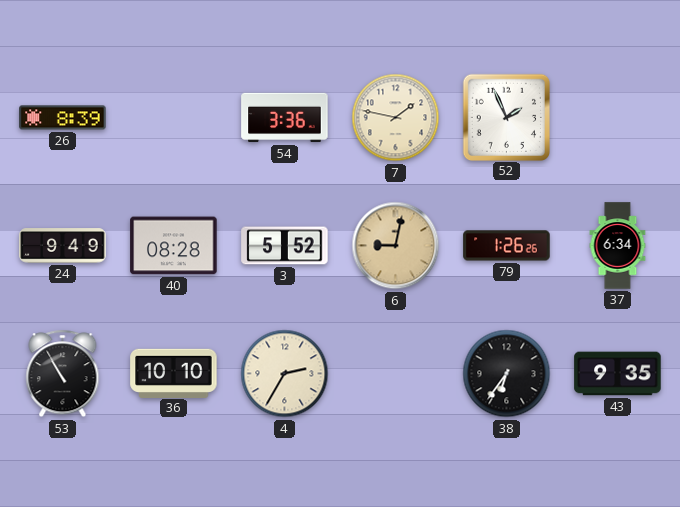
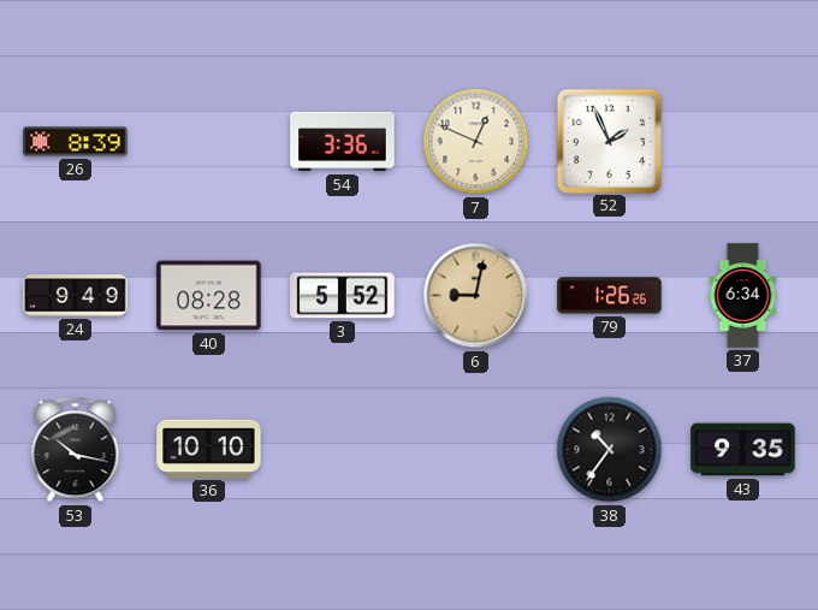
7: 1:47 -> 12:49 (476, 142)
53: 10:55 -> 10:17 (76, 450)
4: 2:35 -> none (285, 374)
38: 6:36 -> 10:36 (610, 450)
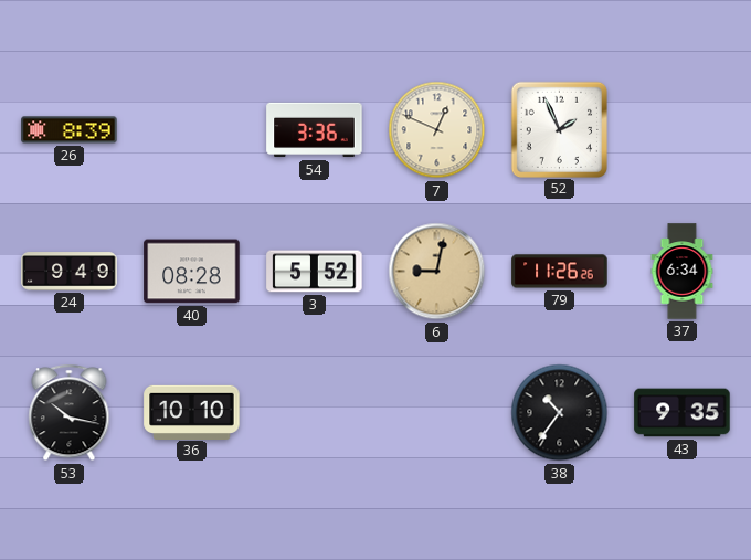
79: 1:26 -> 11:26 (560, 272)
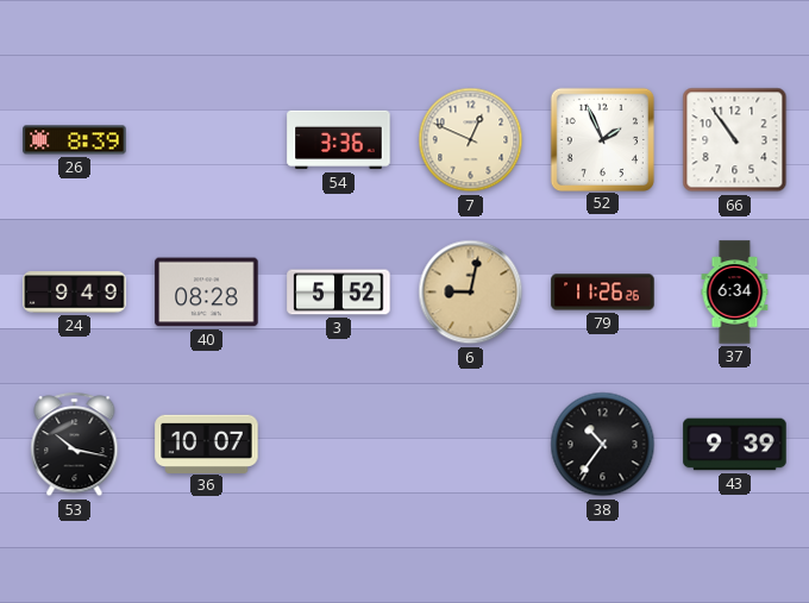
66: none -> 10:54 (735, 140)
36: 10:10 -> 10:07 (207, 444)
43: 9:35 -> 9:39 (735, 445)
